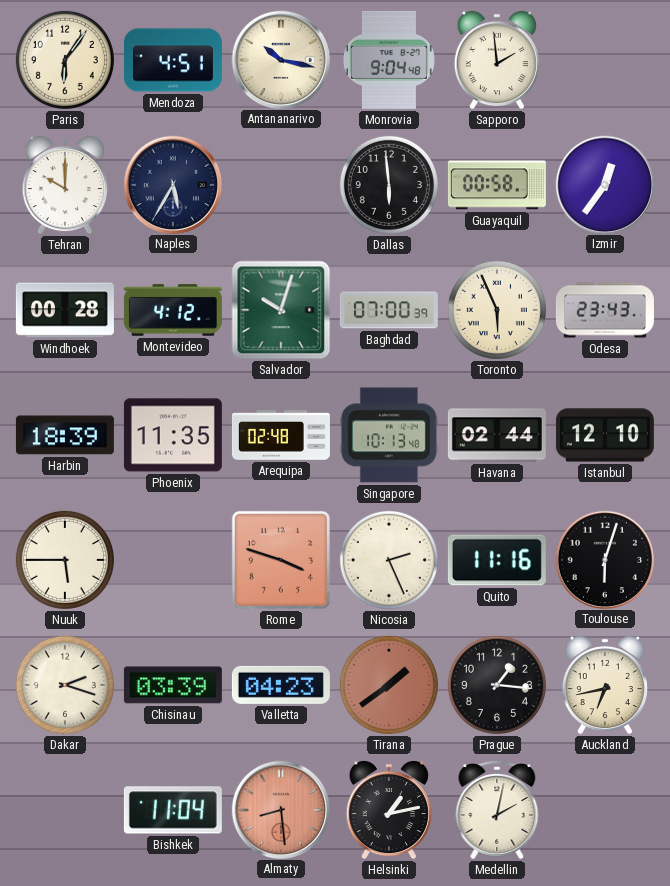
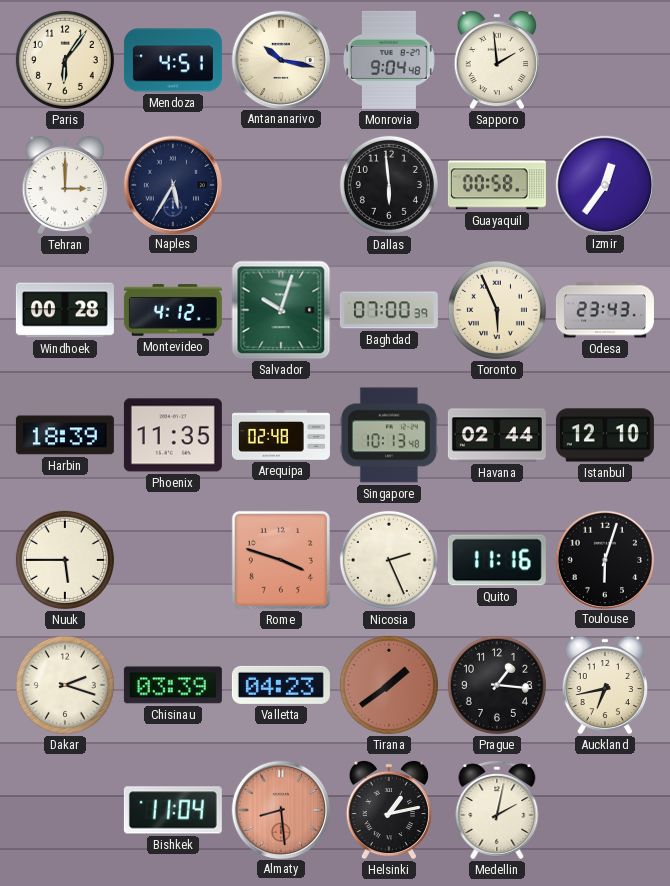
Tehran: 10:00 -> 3:00 (65, 185)
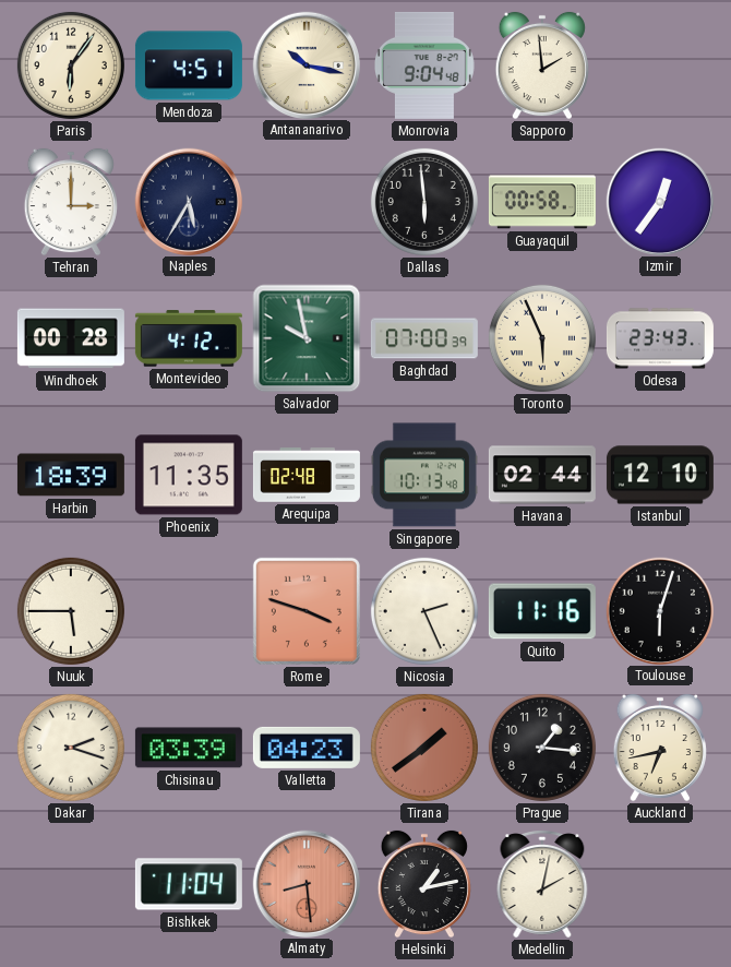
Salvador: 10:03 -> 9:58 (307, 338)
